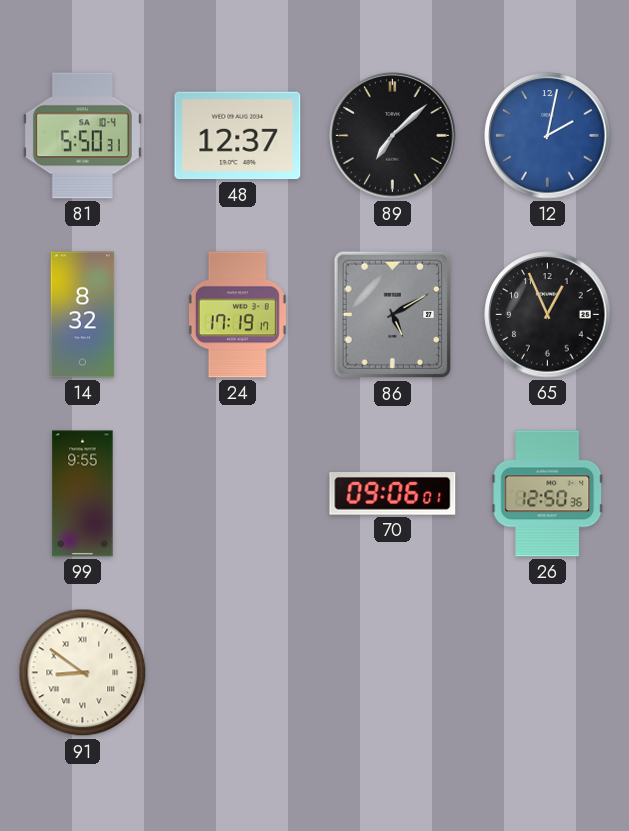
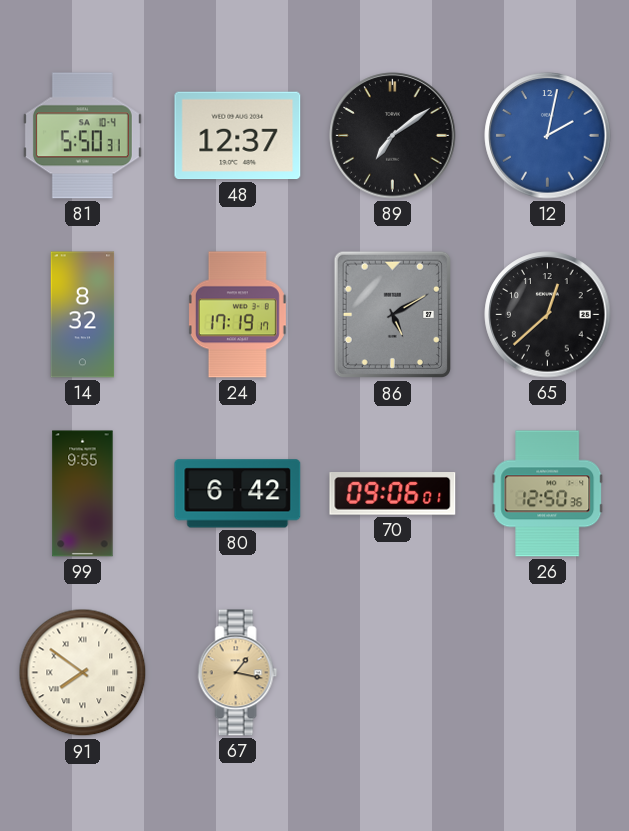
89: 7:08 -> 7:09 (393, 136)
65: 12:56 -> 12:38 (548, 315)
80: none -> 6:42 (238, 494)
91: 8:51 -> 7:51 (83, 673)
67: none -> 1:17 (238, 673)
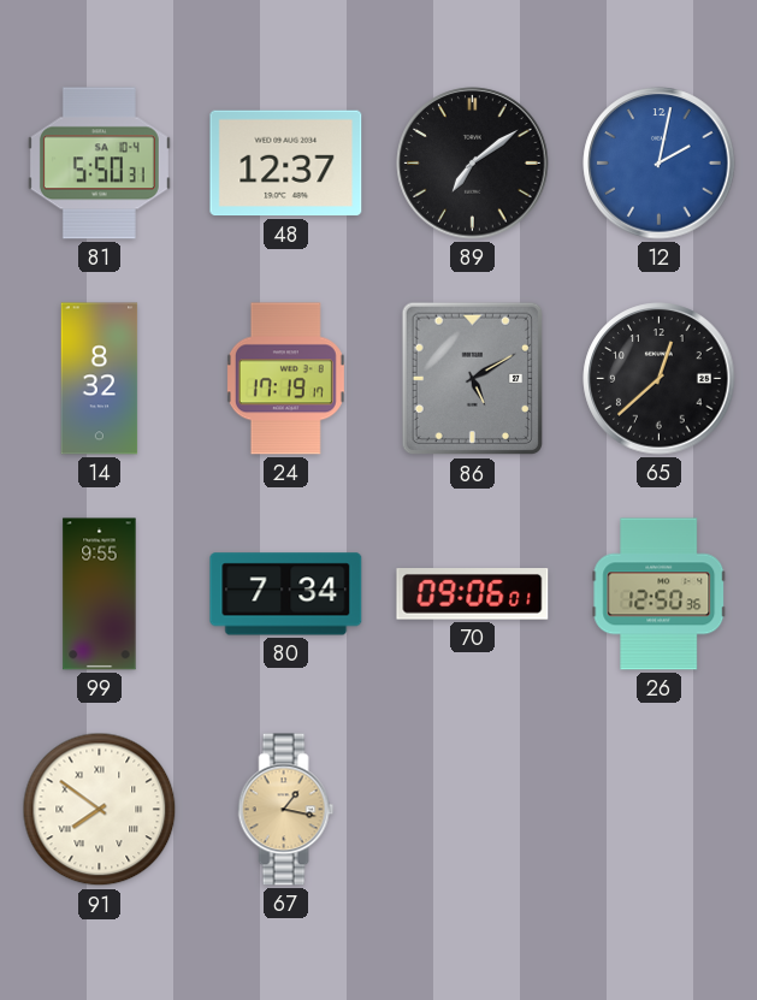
80: 6:42 -> 7:34 (286, 594)
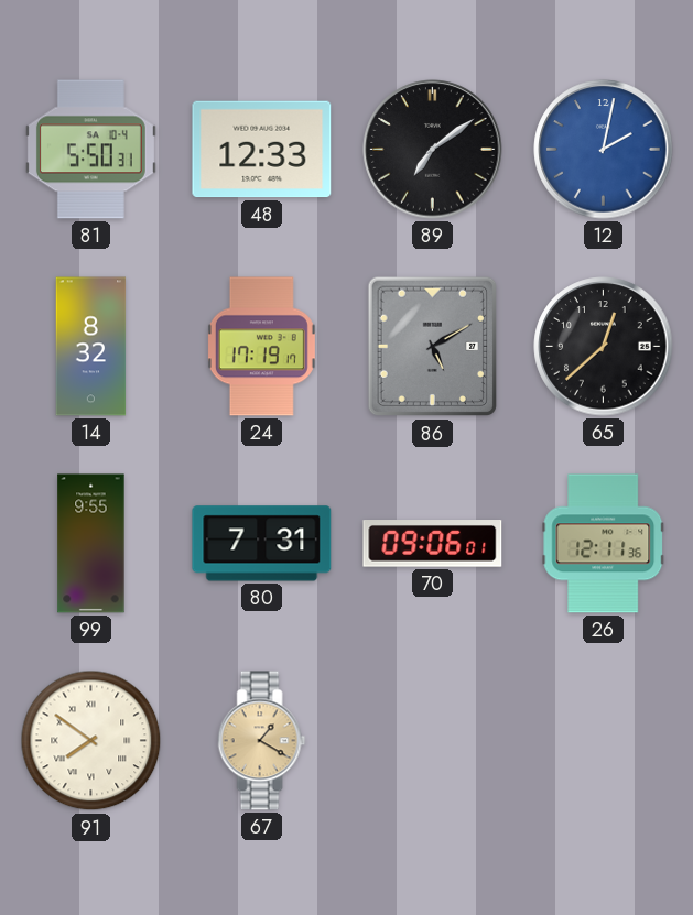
48: 12:37 -> 12:33 (262, 150)
80: 7:34 -> 7:31 (262, 544)
26: 12:50 -> 12:11 (604, 544)
67: 1:17 -> 1:20 (262, 741)
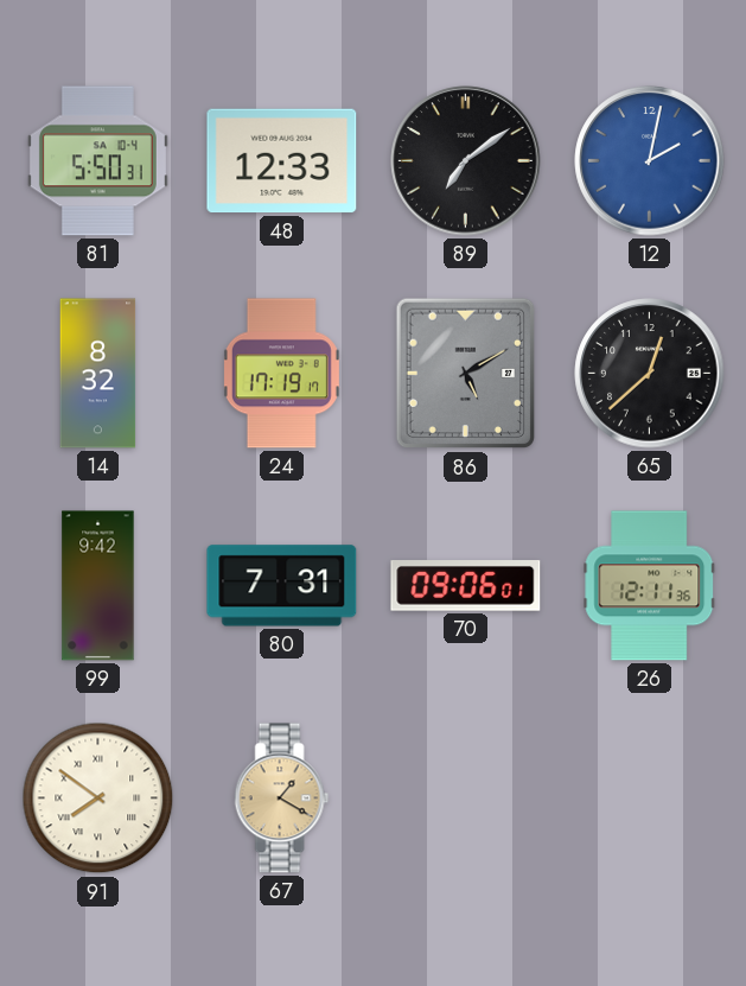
99: 9:55 -> 9:42 (98, 586)
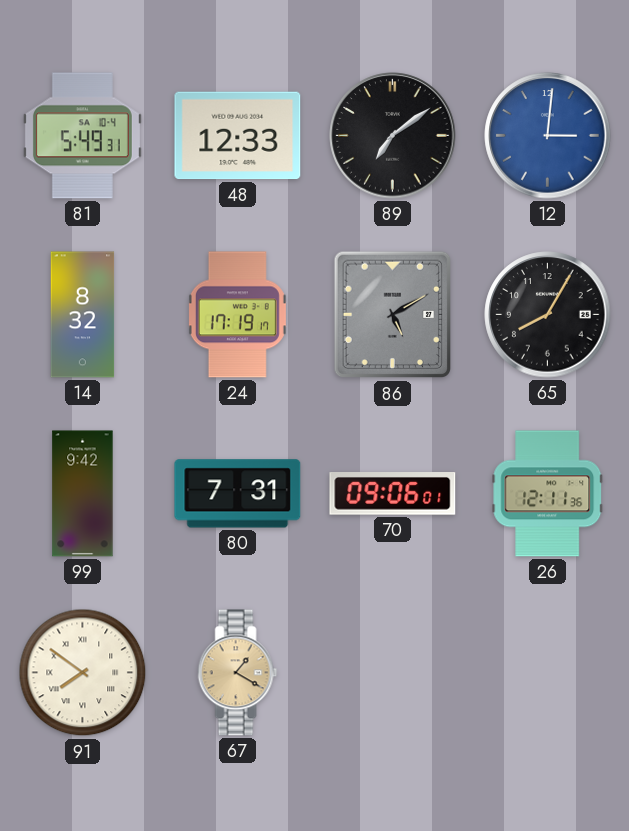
81: 5:50 -> 5:49 (82, 136)
12: 2:02 -> 3:01 (548, 136)
65: 12:38 -> 8:05 (548, 315)
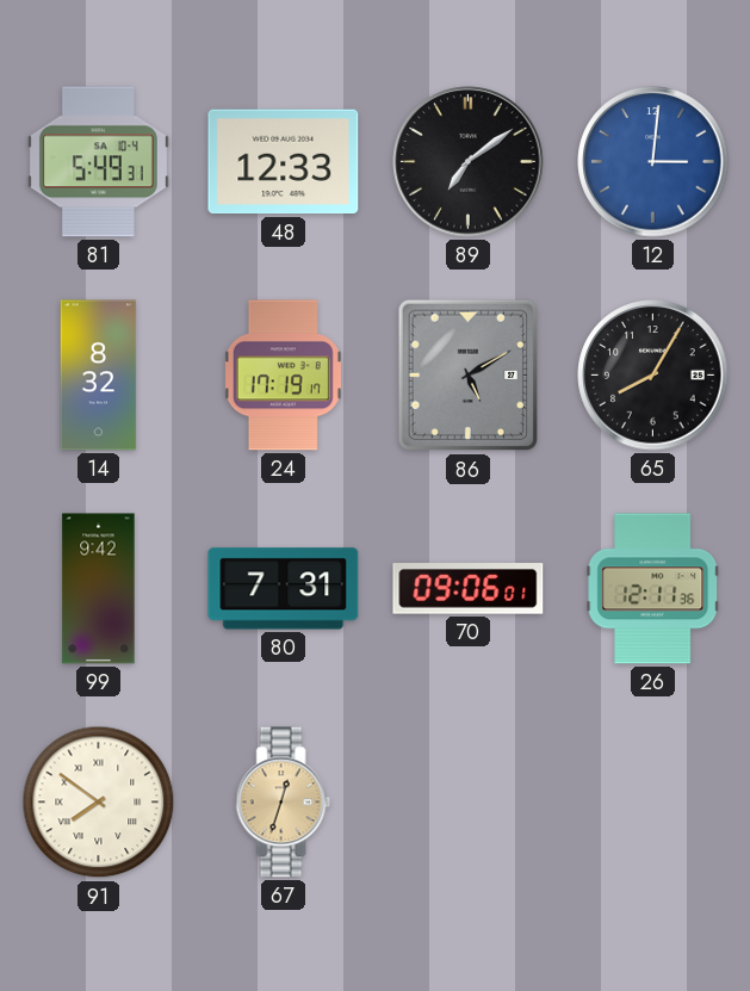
67: 1:20 -> 12:33 (284, 803)
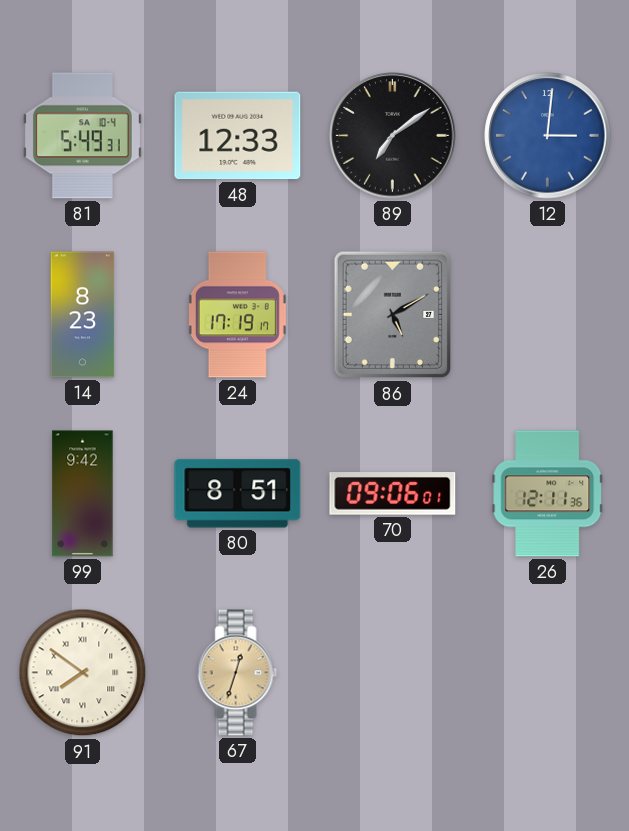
14: 8:32 -> 8:23 (83, 315)
65: 8:05 -> none (653, 376)
80: 7:31 -> 8:51 (238, 494)
